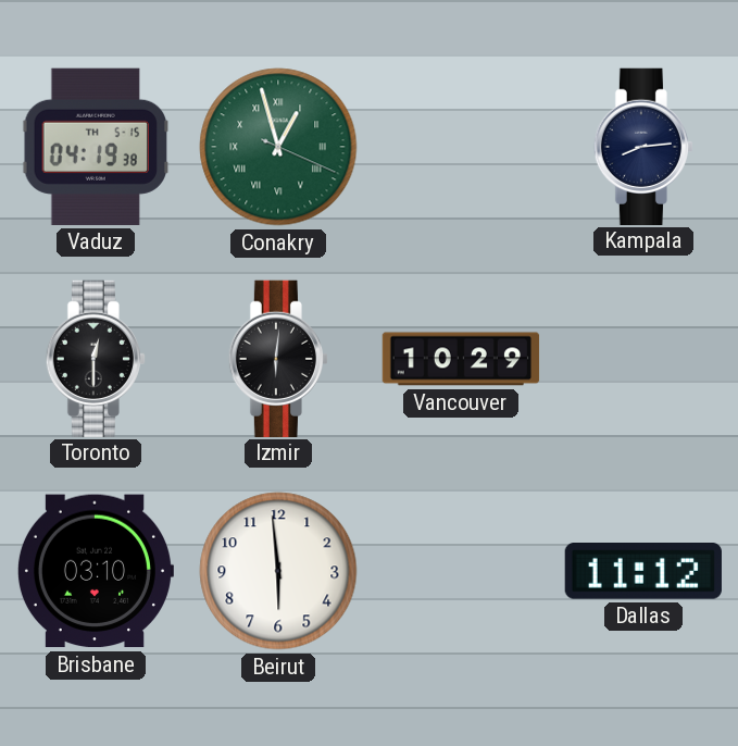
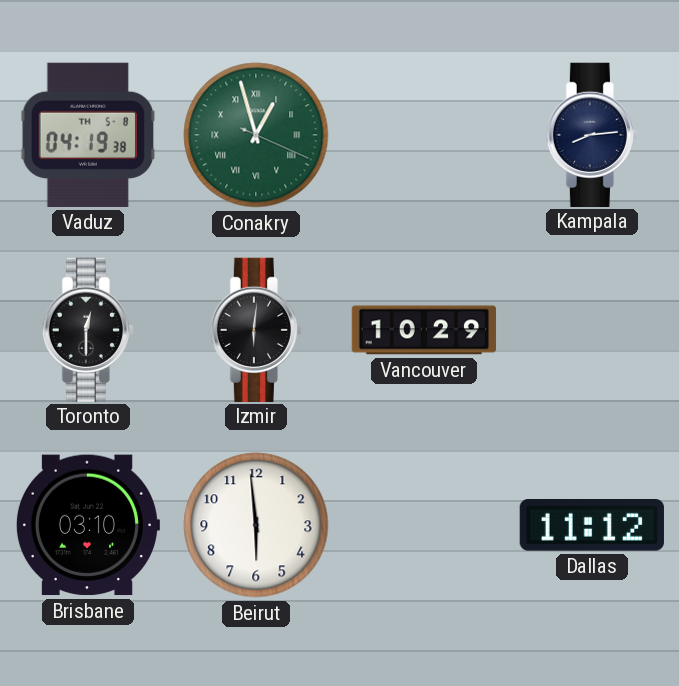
Vaduz date: TH 5-15 -> TH 5-8 (88, 135)
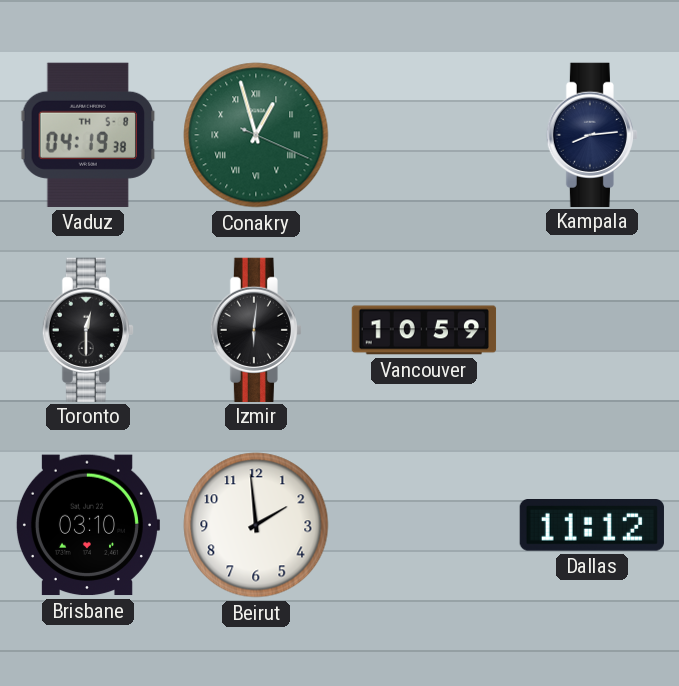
Vancouver: 10:29 -> 10:59 (424, 330)
Beirut: 5:59 -> 1:59 (256, 525)
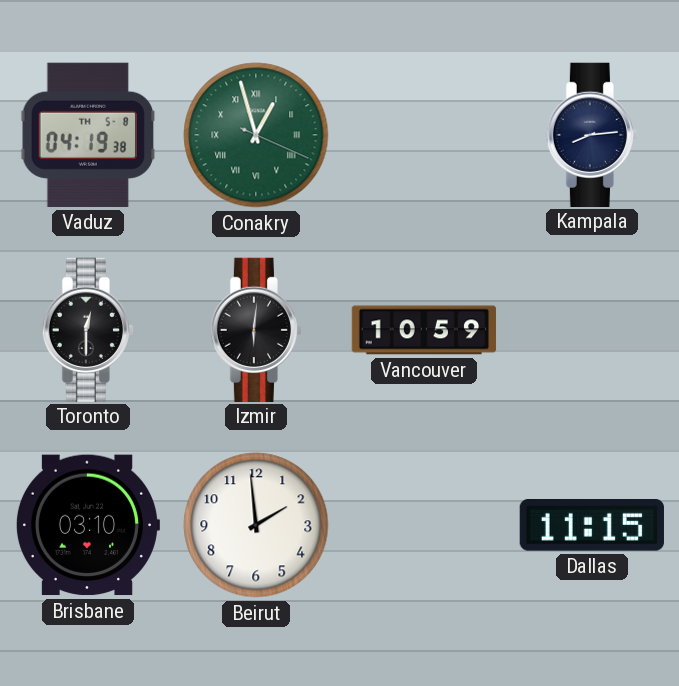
Dallas: 11:12 -> 11:15 (592, 525)
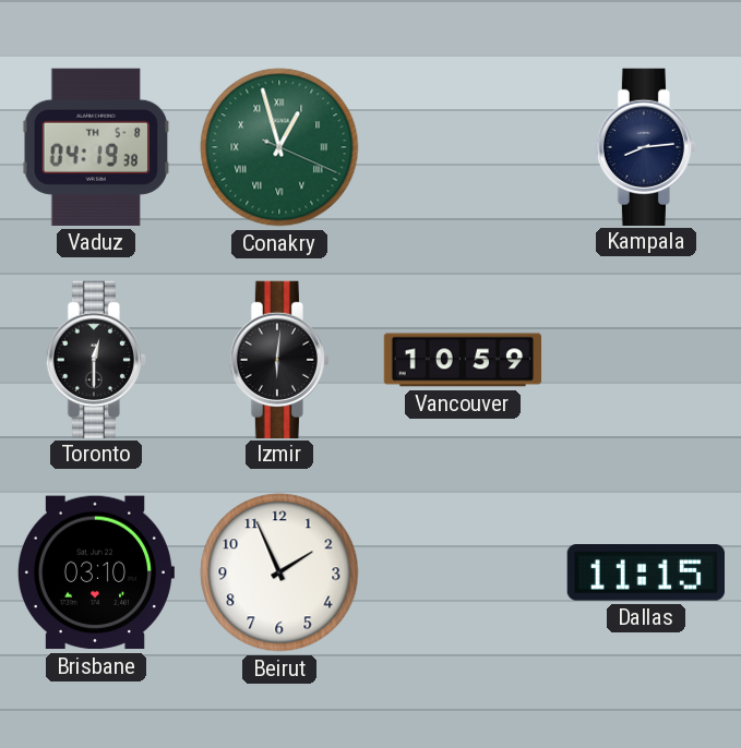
Beirut: 1:59 -> 1:56 (279, 572)
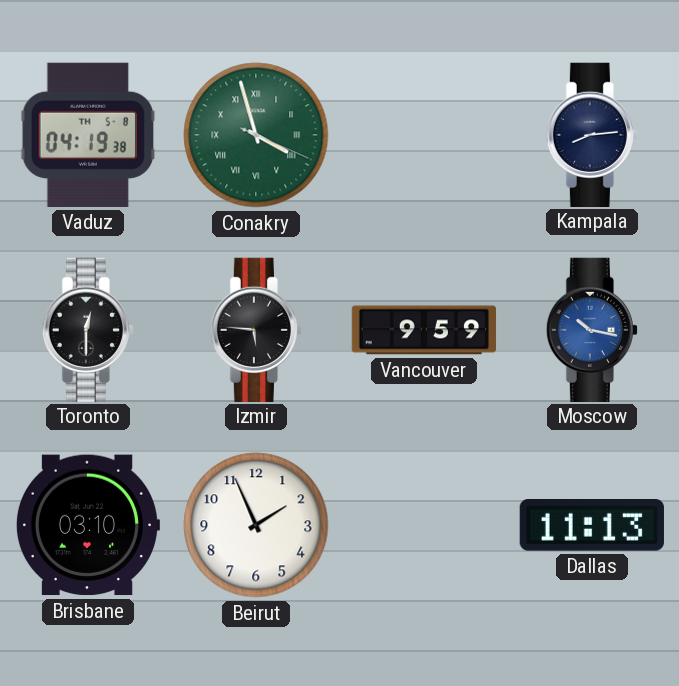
Conakry: 12:57 -> 3:57 (256, 135)
Izmir: 6:01 -> 5:46 (256, 329)
Vancouver: 10:59 -> 9:59 (424, 330)
Moscow: none -> 10:17 (592, 329)
Dallas: 11:15 -> 11:13 (592, 525)
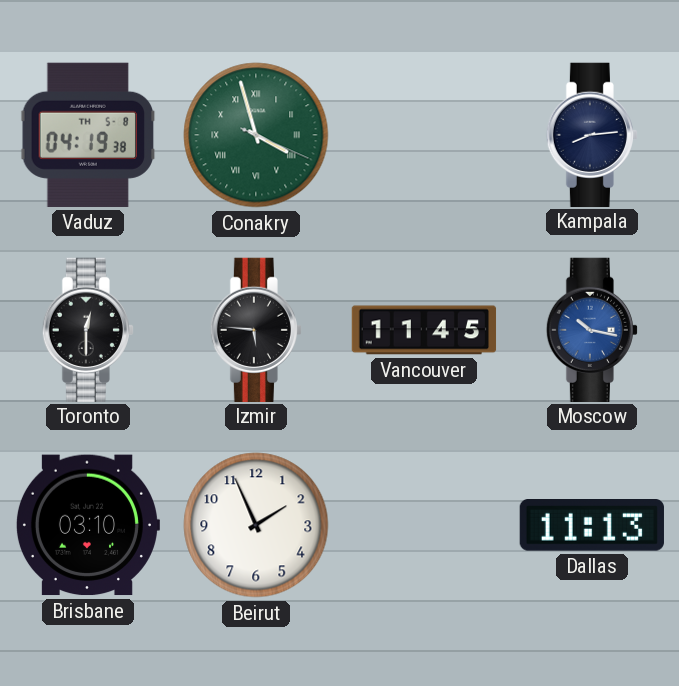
Vancouver: 9:59 -> 11:45 (424, 330)
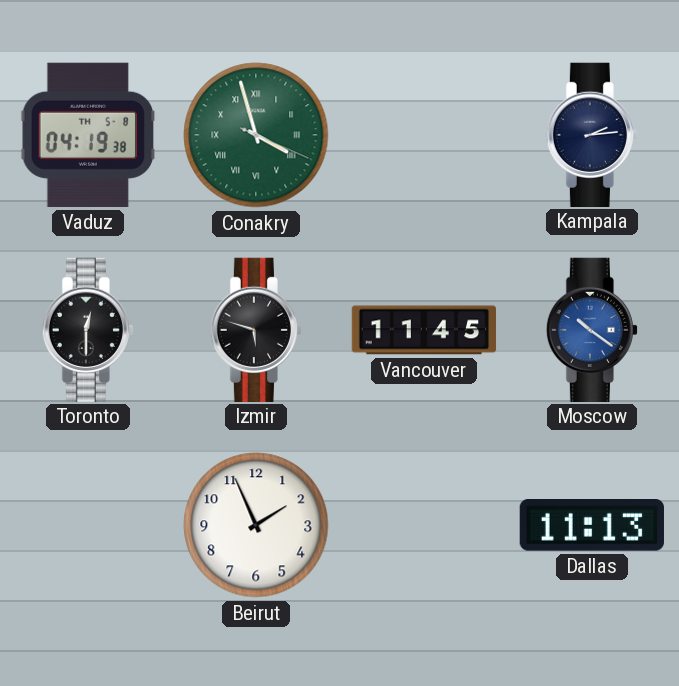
Kampala: 8:14 -> 2:14 (592, 134)
Izmir: 5:46 -> 5:48 (256, 329)
Moscow: 10:17 -> 10:21 (592, 329)
Brisbane: 03:10 -> none (87, 525)
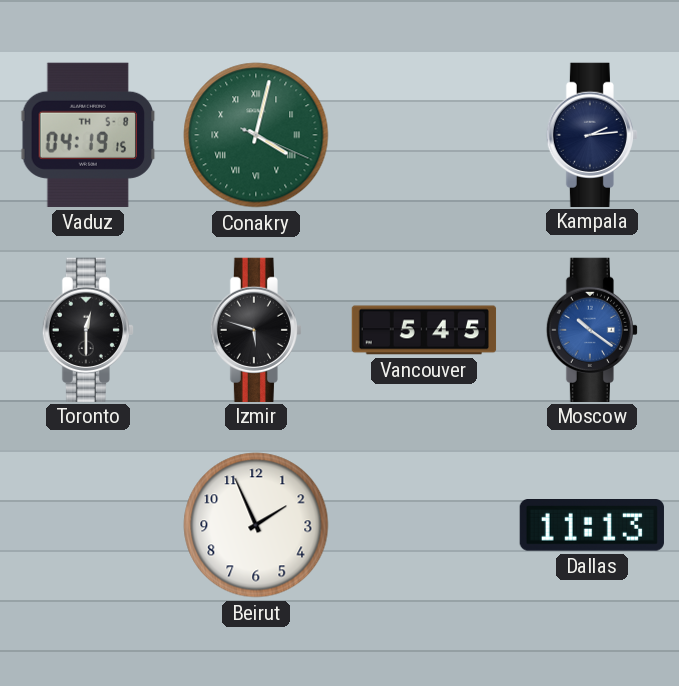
Vaduz: 04:19:38 -> 04:19:15 (88, 135)
Conakry: 3:57 -> 4:02 (256, 135)
Vancouver: 11:45 -> 5:45 (424, 330)
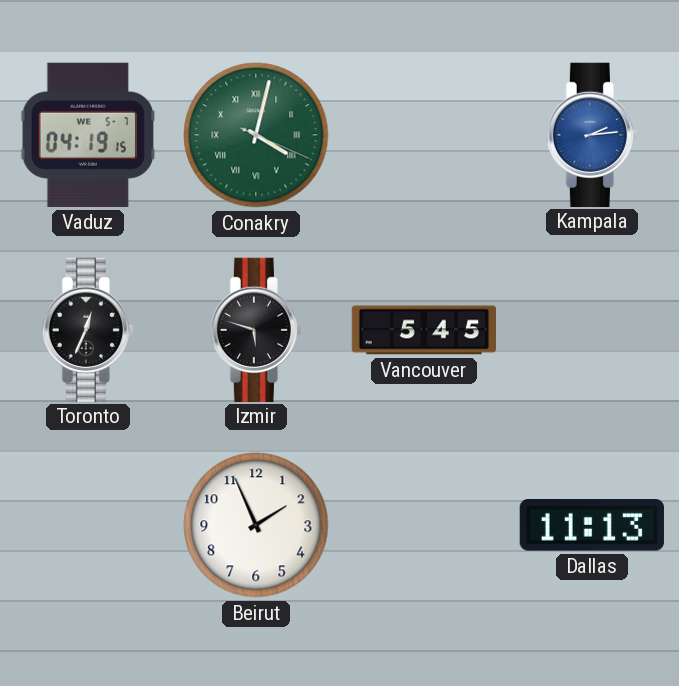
Vaduz date: TH 5-8 -> WE 5-7 (88, 135)
Kampala dial: navy -> blue (592, 134)
Toronto: 12:30 -> 12:34 (88, 329)
Moscow: 10:21 -> none (592, 329)
